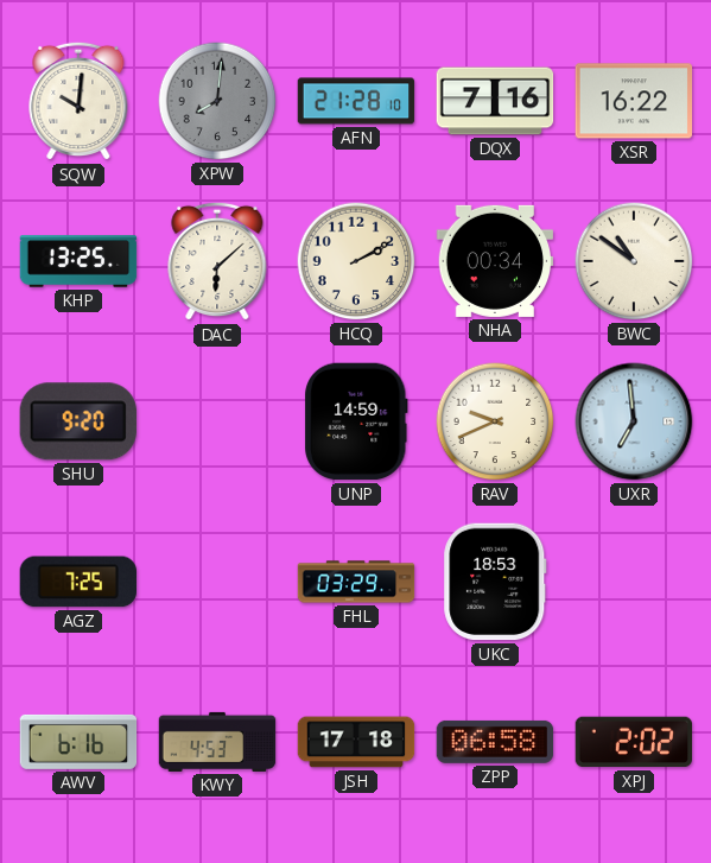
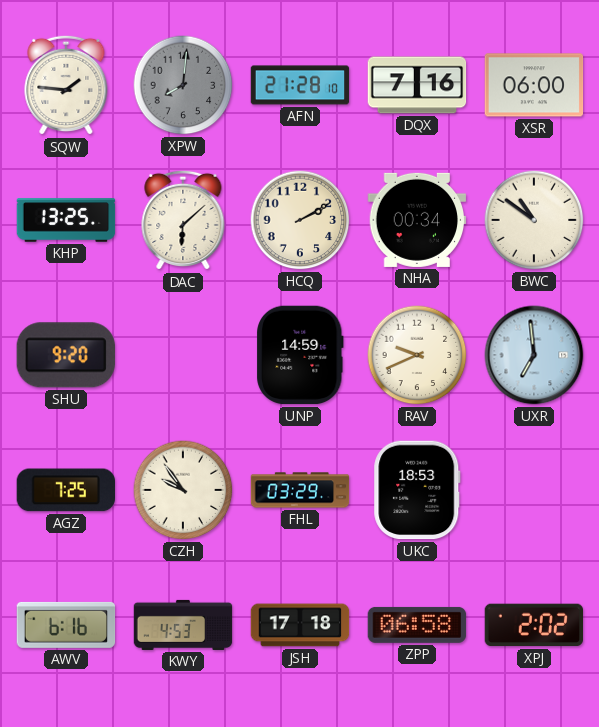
SQW: 10:01 -> 1:46 (66, 85)
XSR: 16:22 -> 06:00 (534, 85)
CZH: none -> 9:54 (183, 490)
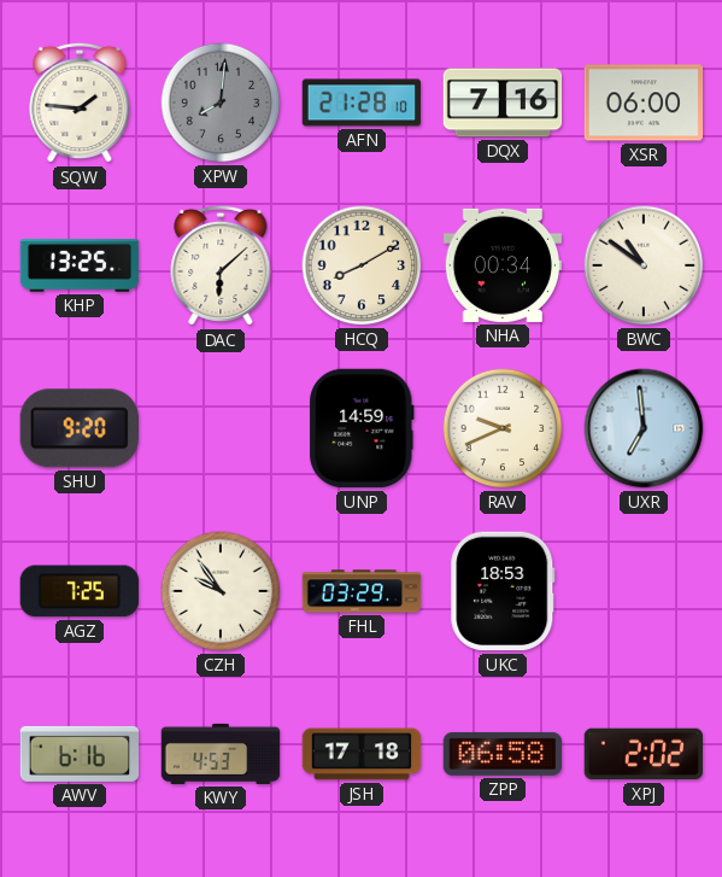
HCQ: 2:10 -> 8:10 (362, 265)
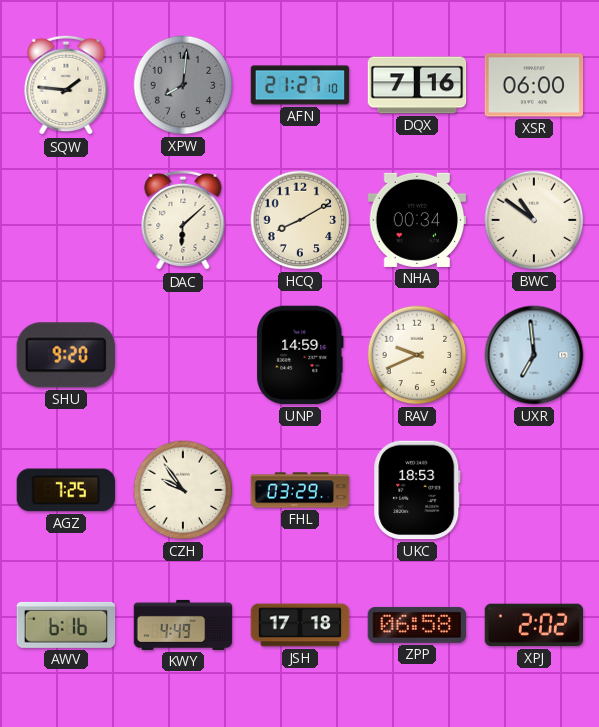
AFN: 21:28 -> 21:27 (300, 85)
KHP: 13:25 -> none (80, 265)
KWY: 4:53 -> 4:49 (183, 625)
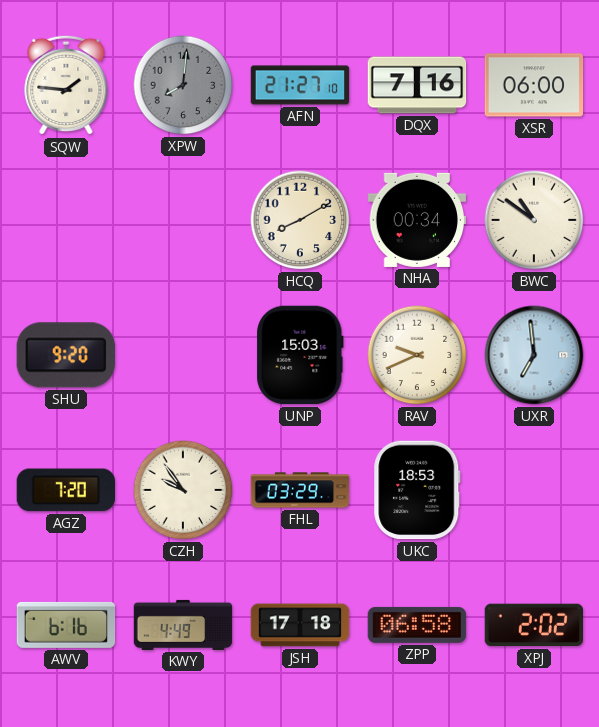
DAC: 6:08 -> none (183, 220)
UNP: 14:59 -> 15:03 (301, 355)
AGZ: 7:25 -> 7:20 (65, 490)
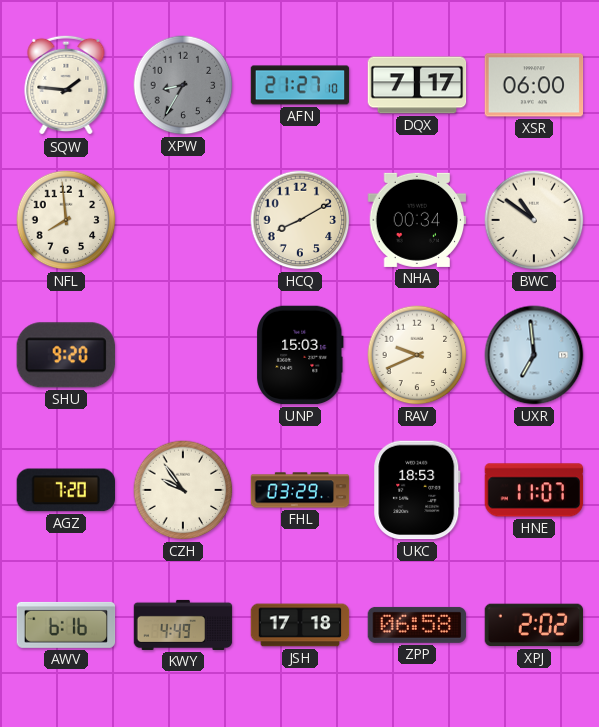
XPW: 8:01 -> 8:35 (183, 85)
DQX: 7:16 -> 7:17 (417, 85)
NFL: none -> 7:59 (66, 220)
HNE: none -> 11:07 (534, 490)
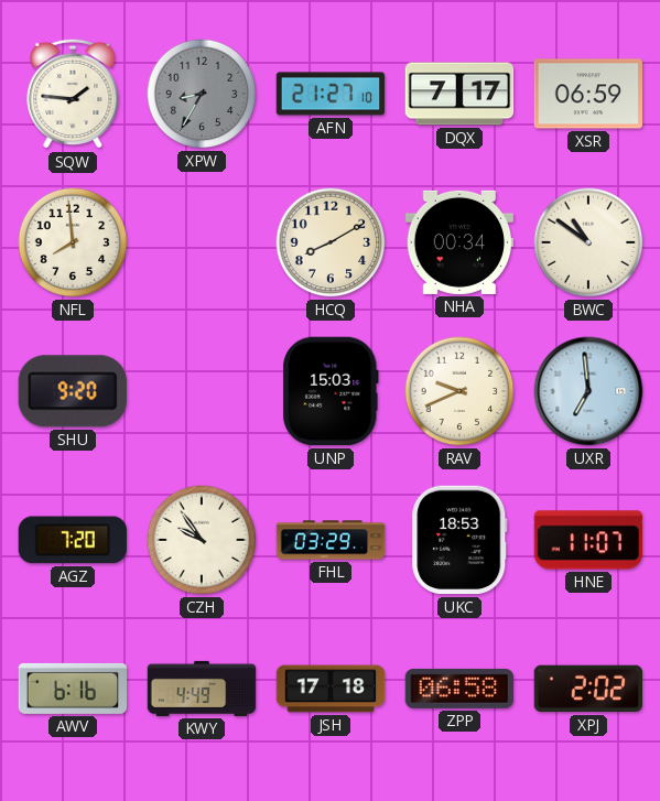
XSR: 06:00 -> 06:59 (588, 94)
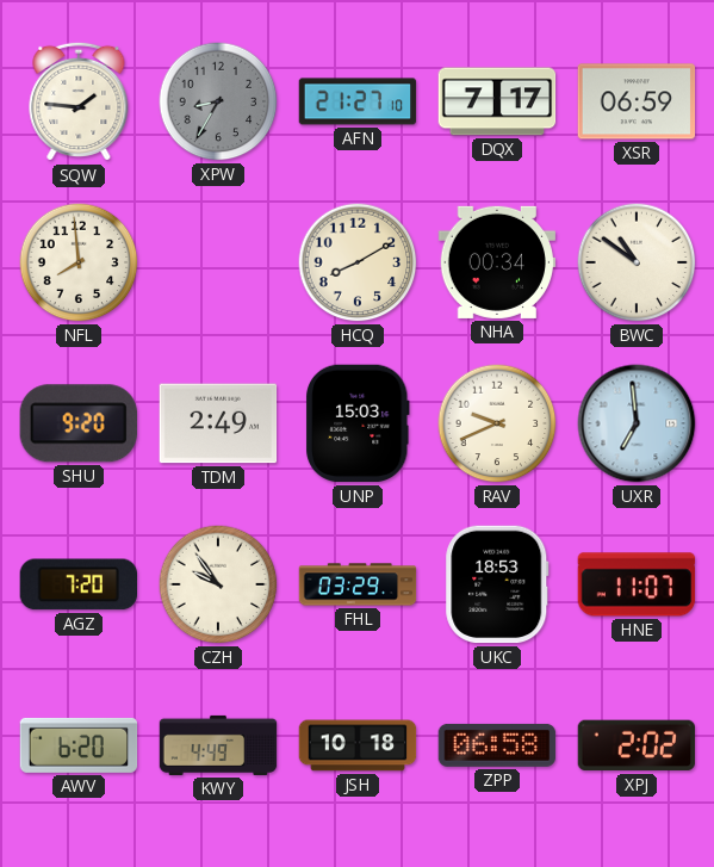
TDM: none -> 2:49 (218, 423)
AWV: 6:16 -> 6:20 (79, 745)
JSH: 17:18 -> 10:18 (358, 745)
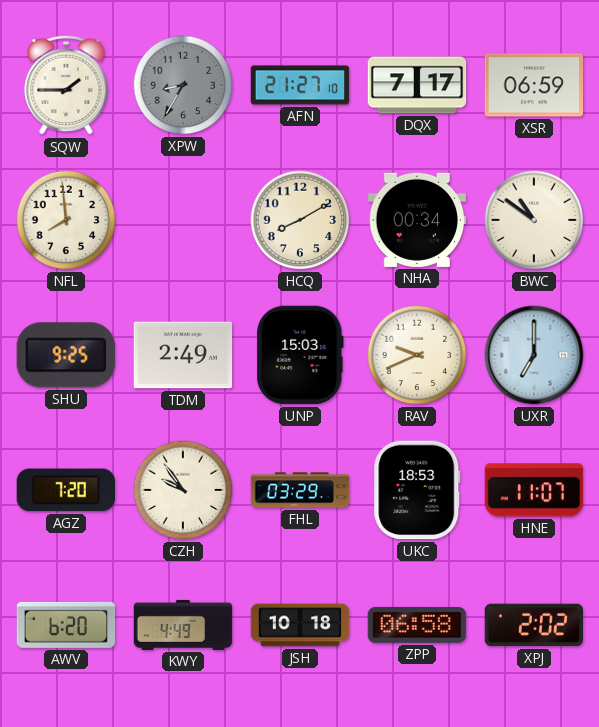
SQW: 1:46 -> 1:45 (66, 85)
SHU: 9:20 -> 9:25 (66, 355)
UXR: 6:59 -> 7:00 (534, 355)
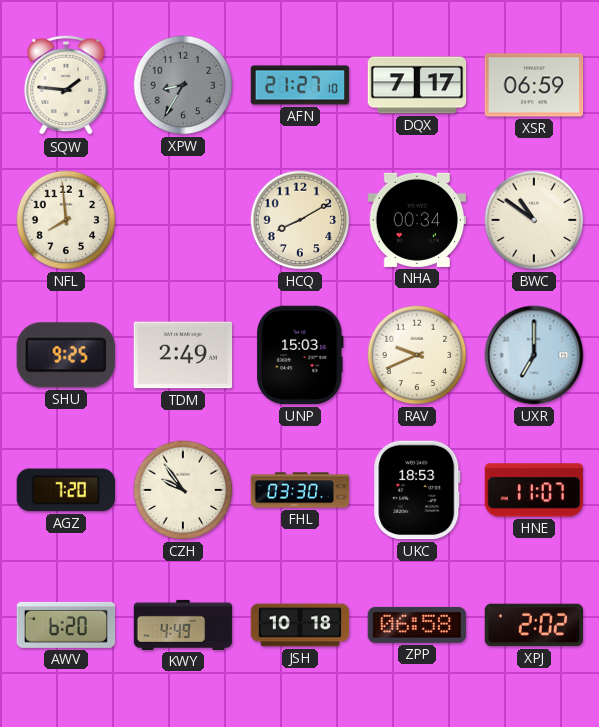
SQW: 1:45 -> 1:46 (66, 85)
FHL: 03:29 -> 03:30 (300, 490)
